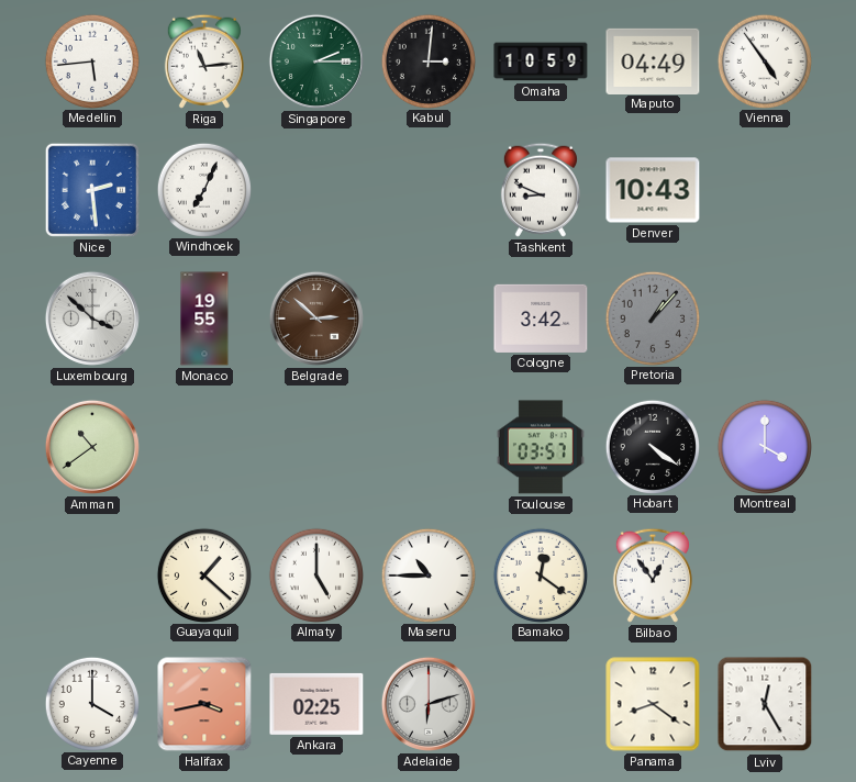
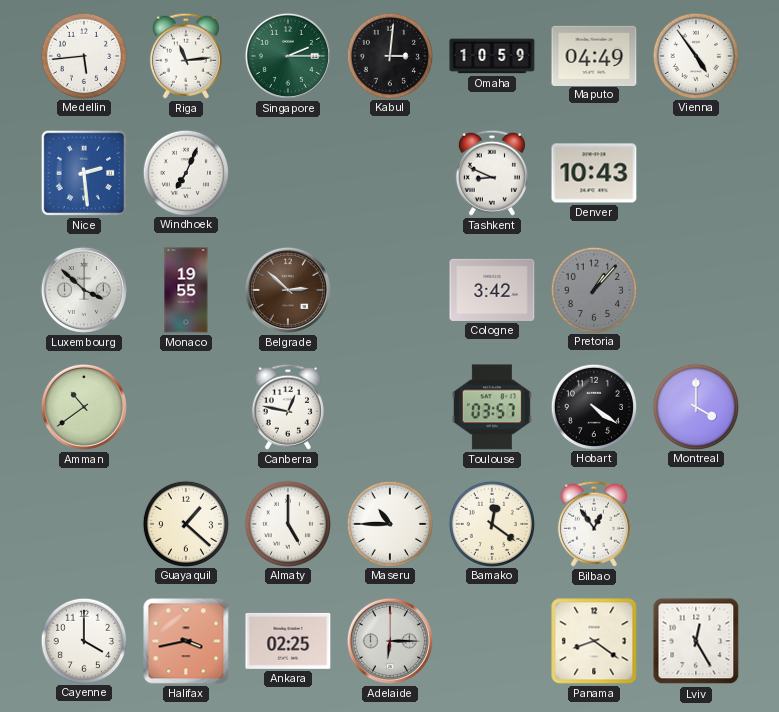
Canberra: none -> 12:47 (288, 407)
Adelaide: 6:12 -> 6:15 (390, 641)
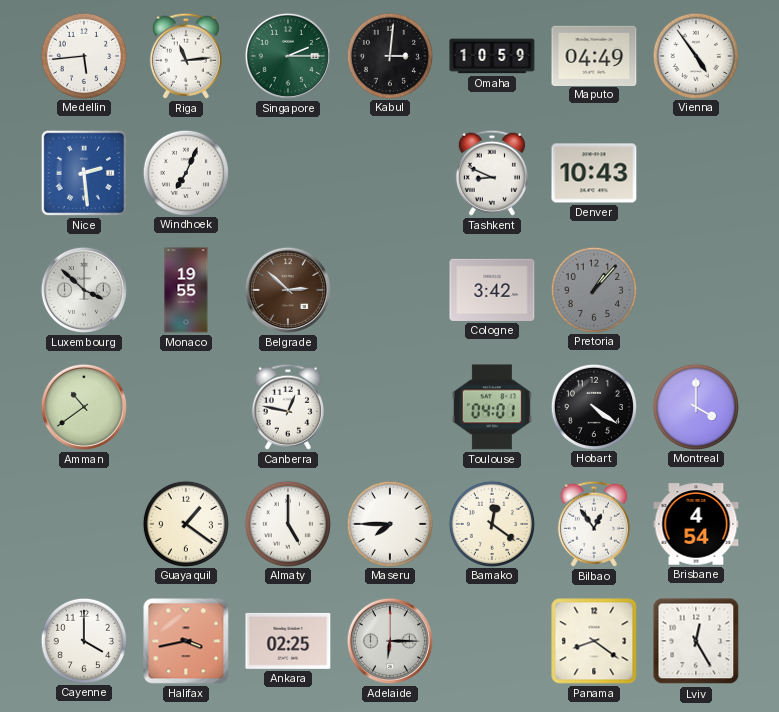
Toulouse: 03:57 -> 04:01 (492, 407)
Guayaquil: 1:22 -> 1:21 (185, 523)
Maseru: 10:45 -> 7:45 (389, 523)
Brisbane: none -> 4:54 (696, 524)
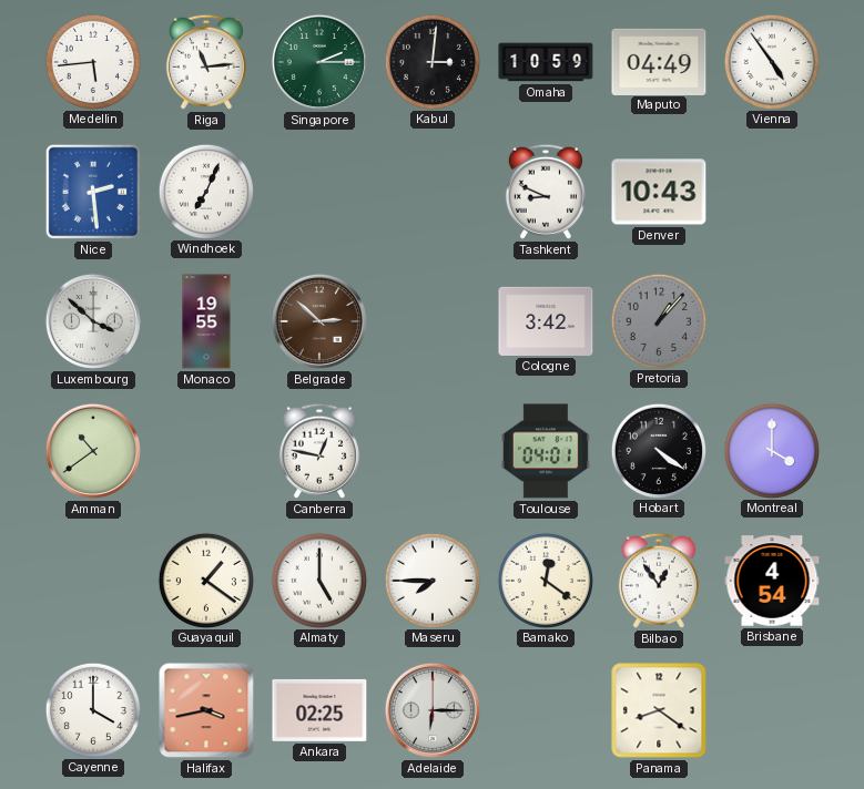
Lviv: 12:25 -> none (696, 641)
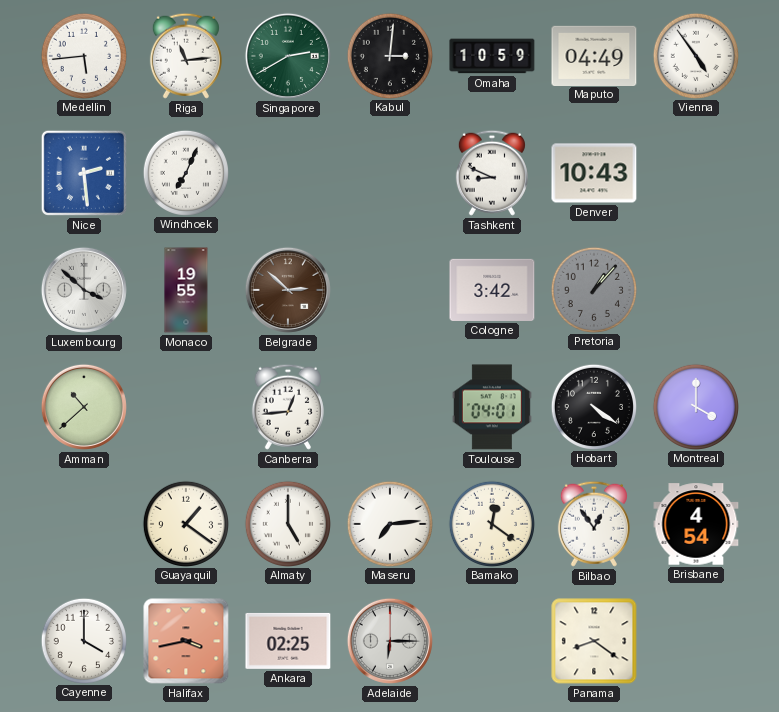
Singapore: 2:15 -> 2:40 (288, 56)
Amman: 10:39 -> 10:38 (84, 407)
Canberra: 12:47 -> 12:44 (288, 407)
Maseru: 7:45 -> 7:14 (389, 523)
